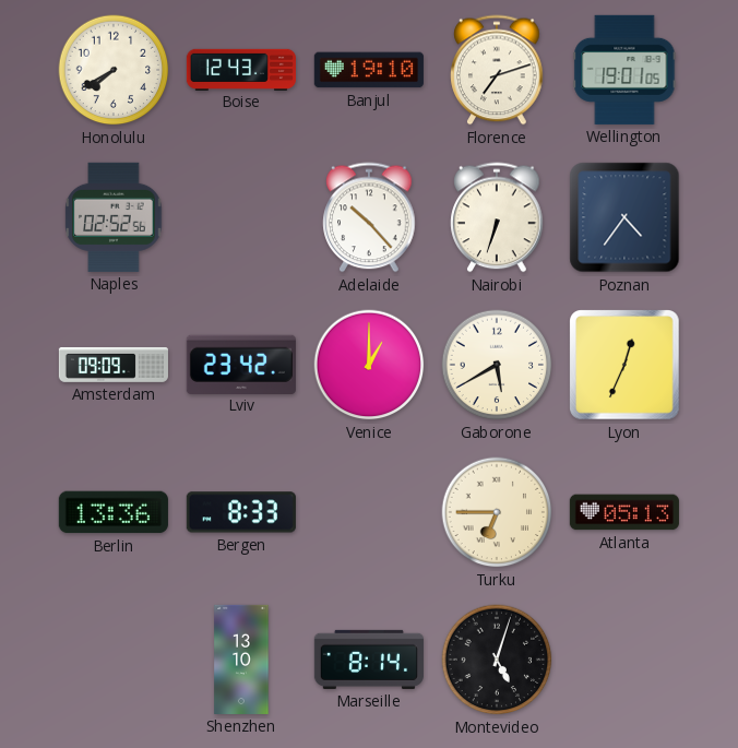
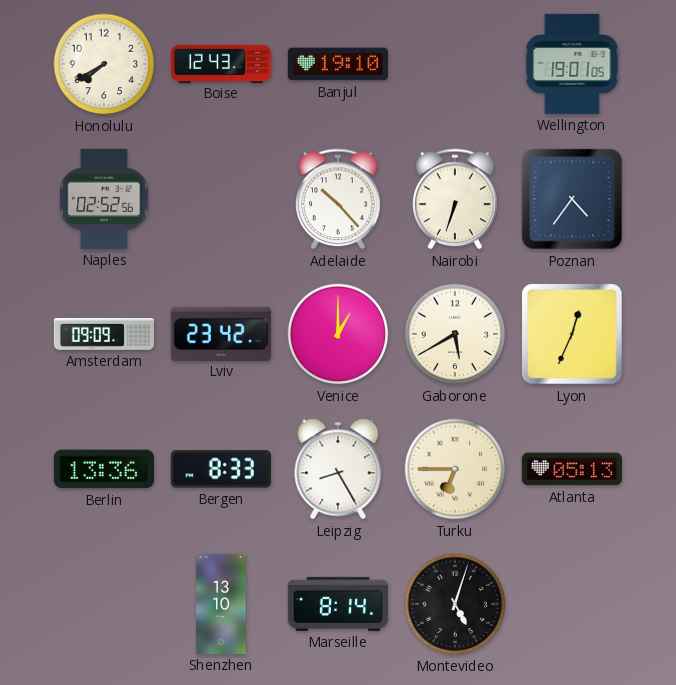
Florence: 7:12 -> none (497, 70)
Leipzig: none -> 8:25 (338, 469)
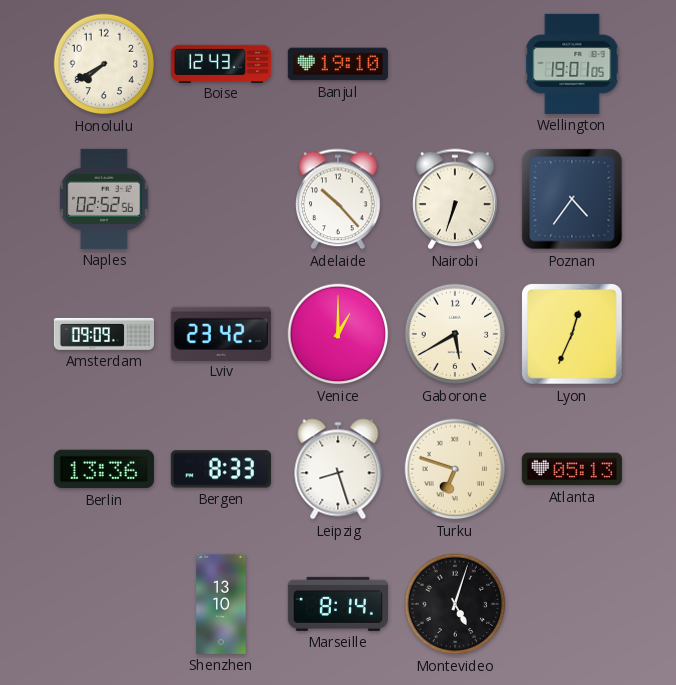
Leipzig: 8:25 -> 8:27 (338, 469)
Turku: 6:45 -> 6:48 (455, 469)
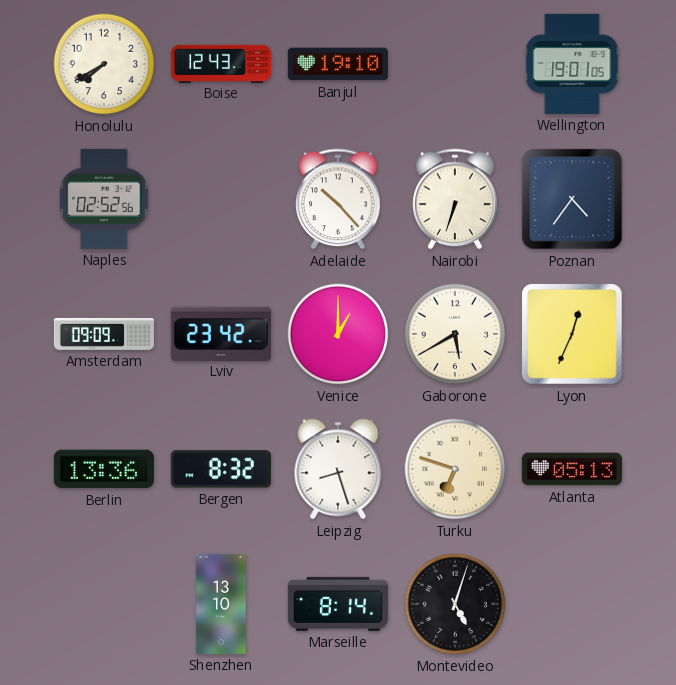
Bergen: 8:33 -> 8:32 (221, 469)
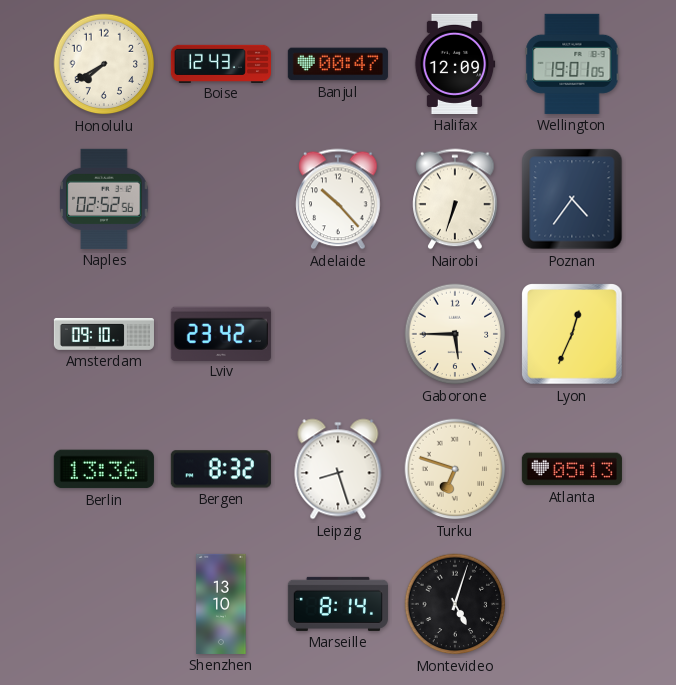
Banjul: 19:10 -> 00:47 (338, 64)
Halifax: none -> 12:09 (455, 64)
Amsterdam: 09:09 -> 09:10 (104, 334)
Venice: 1:00 -> none (338, 334)
Gaborone: 5:40 -> 5:45 (455, 334)
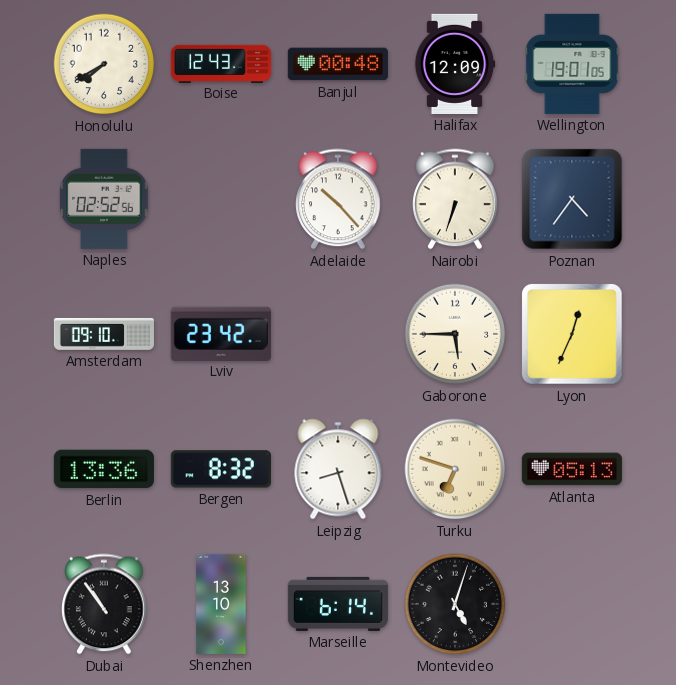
Banjul: 00:47 -> 00:48 (338, 64)
Dubai: none -> 10:54 (104, 604)
Marseille: 8:14 -> 6:14 (338, 604)
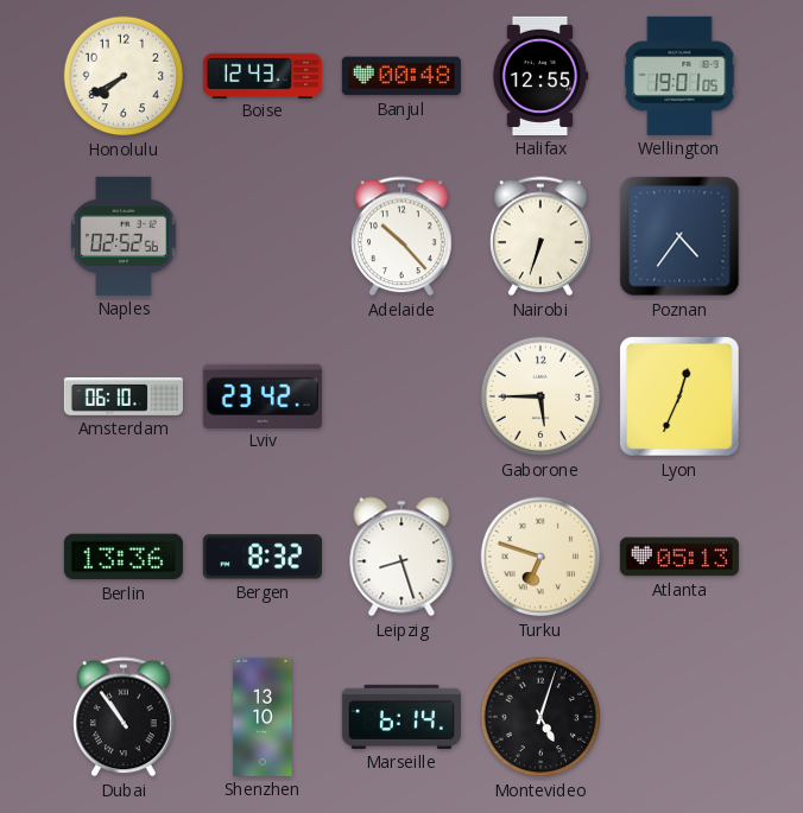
Halifax: 12:09 -> 12:55 (540, 76)
Amsterdam: 09:10 -> 06:10 (124, 396)
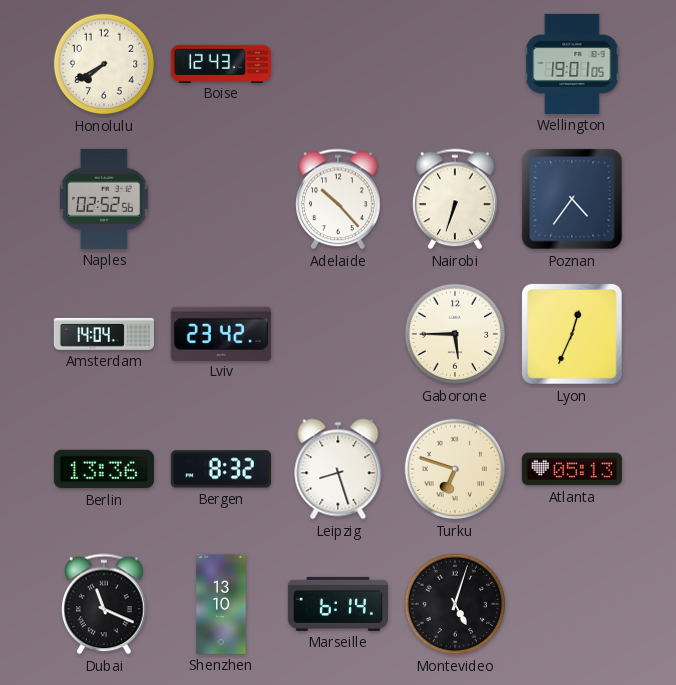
Banjul: 00:48 -> none (401, 76)
Halifax: 12:55 -> none (540, 76)
Amsterdam: 06:10 -> 14:04 (104, 334)
Dubai: 10:54 -> 11:19 (104, 604)
